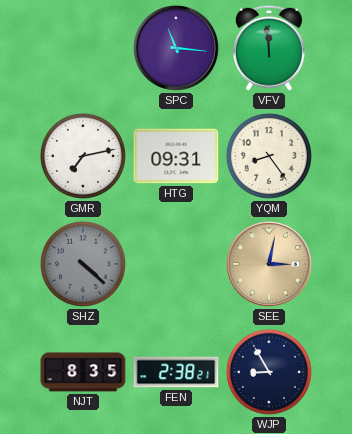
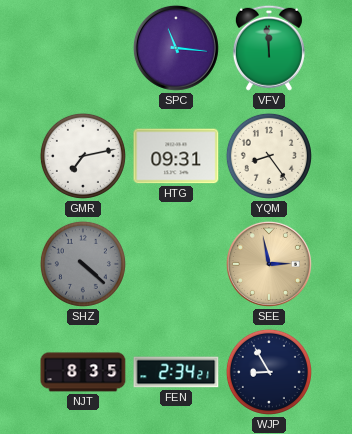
SEE: 3:02 -> 2:58 (269, 264)
FEN: 2:38 -> 2:34 (176, 372)
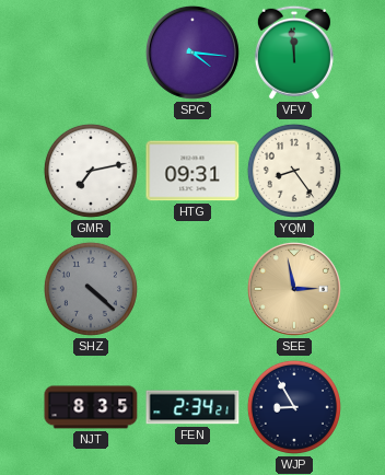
SPC: 11:16 -> 4:16 (192, 53)
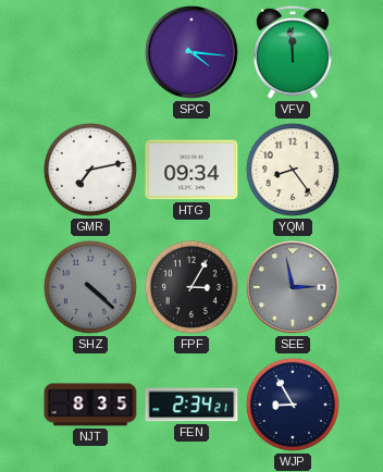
HTG: 09:31 -> 09:34 (191, 170)
FPF: none -> 3:05 (191, 287)
SEE dial: champagne -> grey (293, 287)
